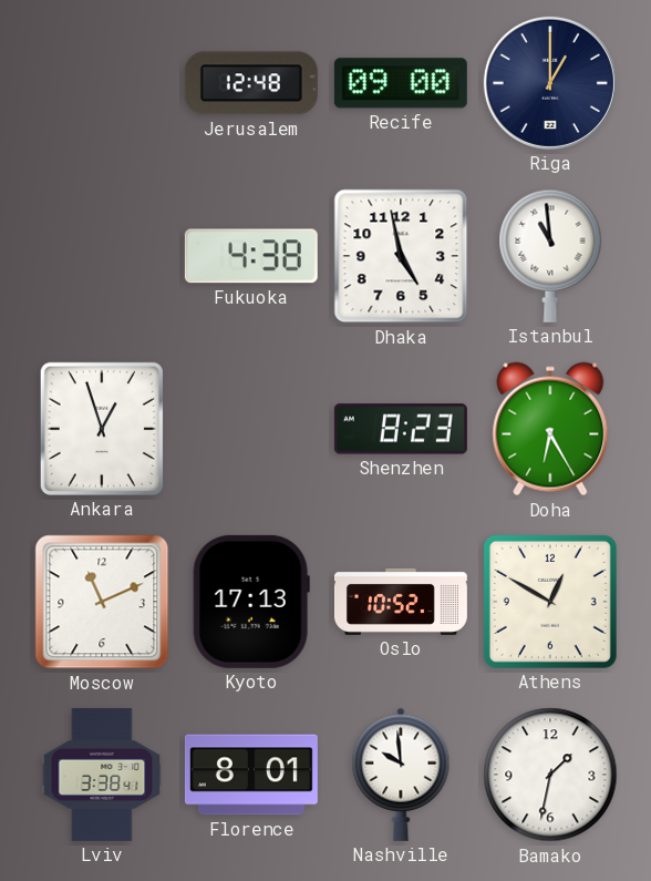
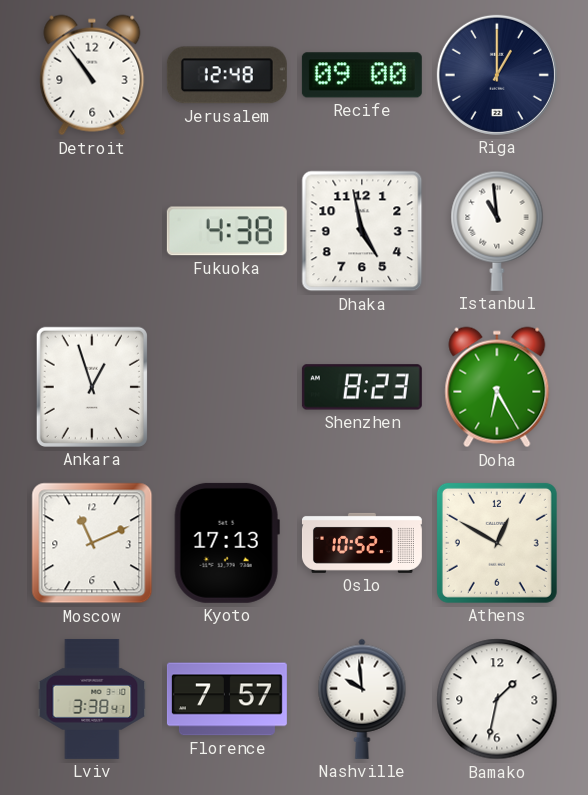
Detroit: none -> 10:54 (92, 75)
Florence: 8:01 -> 7:57 (227, 699)
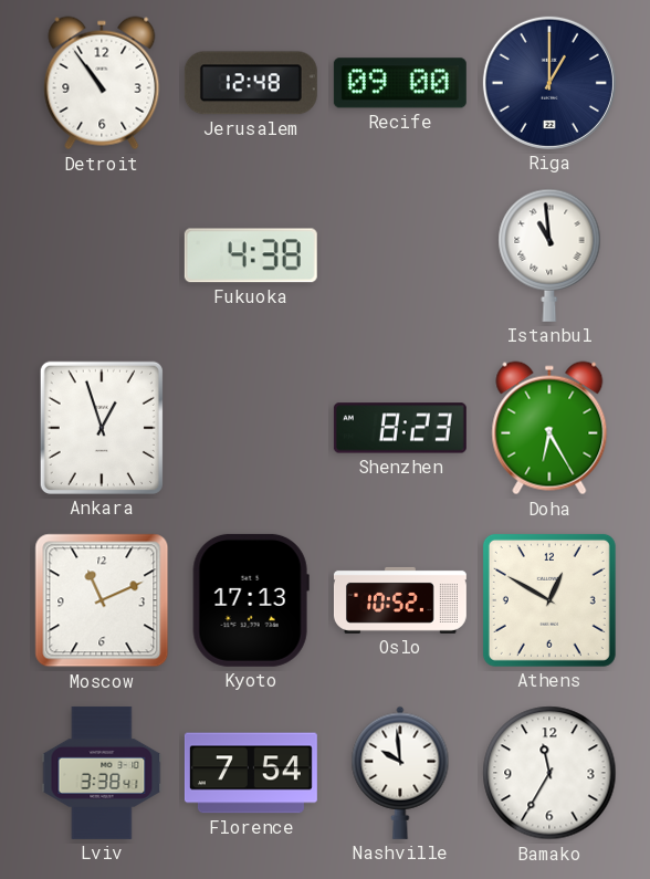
Dhaka: 4:58 -> none (362, 231)
Florence: 7:57 -> 7:54 (251, 773)
Bamako: 1:32 -> 11:35 (549, 773)
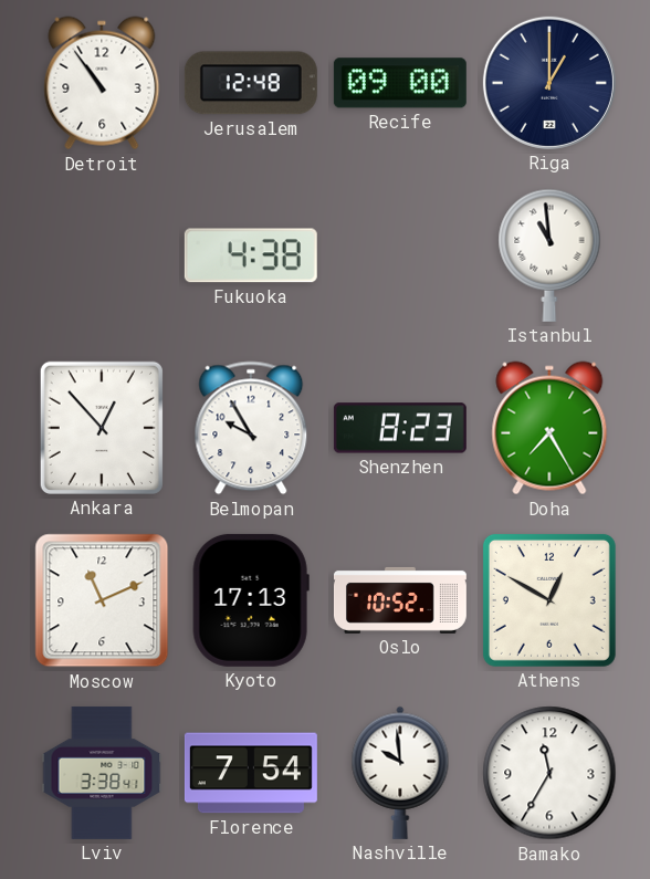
Ankara: 12:57 -> 12:53 (102, 428)
Belmopan: none -> 9:55 (251, 428)
Doha: 6:25 -> 7:25 (549, 428)
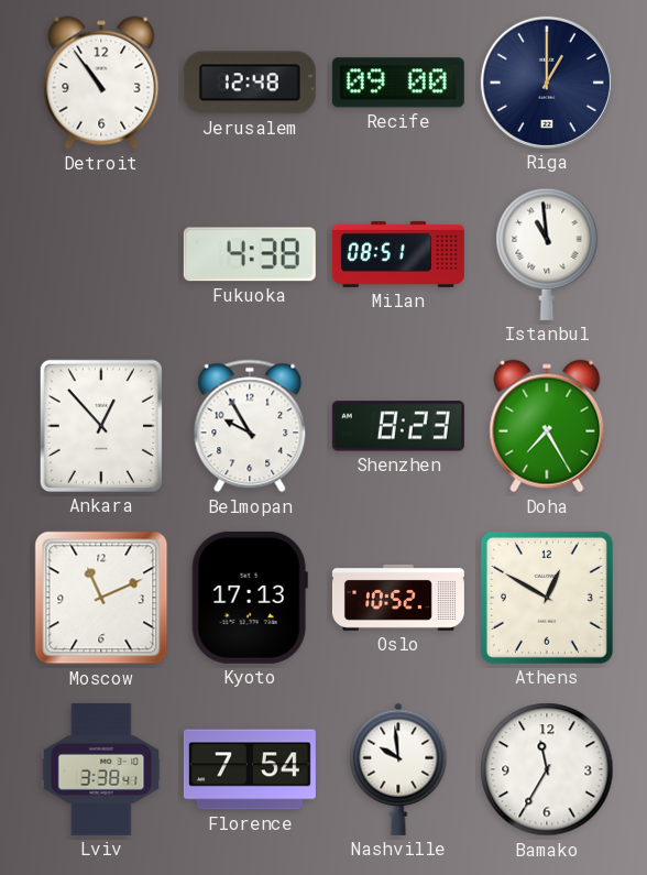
Milan: none -> 08:51 (398, 254)
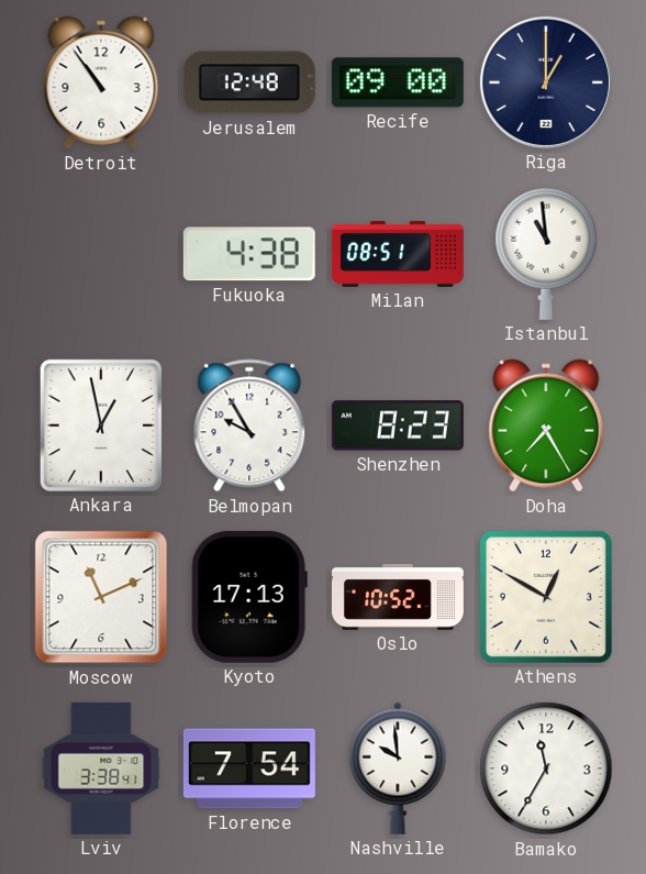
Ankara: 12:53 -> 12:58 (101, 425)
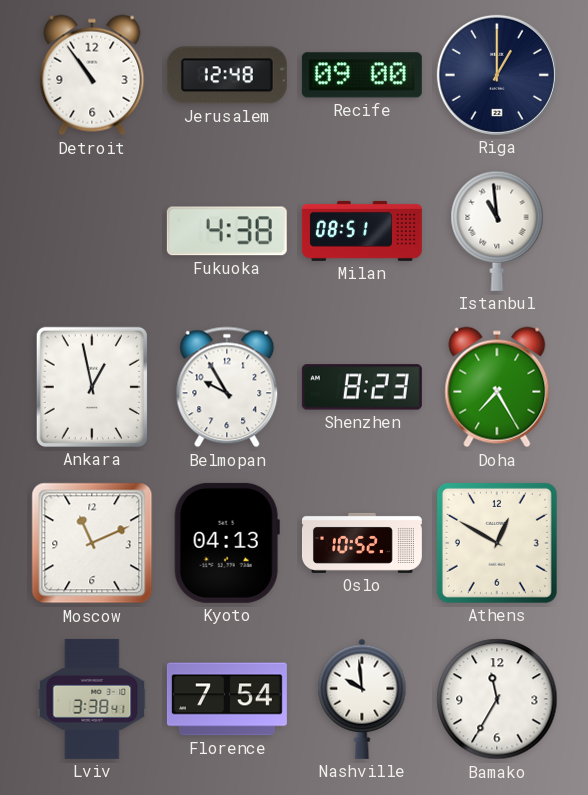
Kyoto: 17:13 -> 04:13 (227, 543)
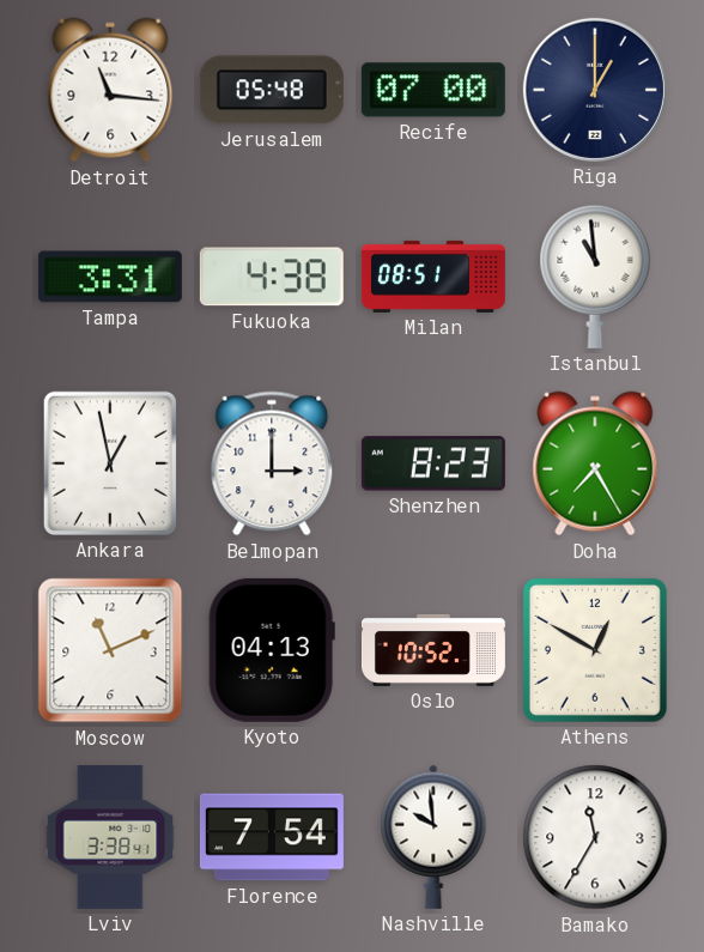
Detroit: 10:54 -> 11:16 (110, 90)
Jerusalem: 12:48 -> 05:48 (272, 90)
Recife: 09:00 -> 07:00 (433, 90)
Tampa: none -> 3:31 (110, 277)
Belmopan: 9:55 -> 3:00 (272, 463)
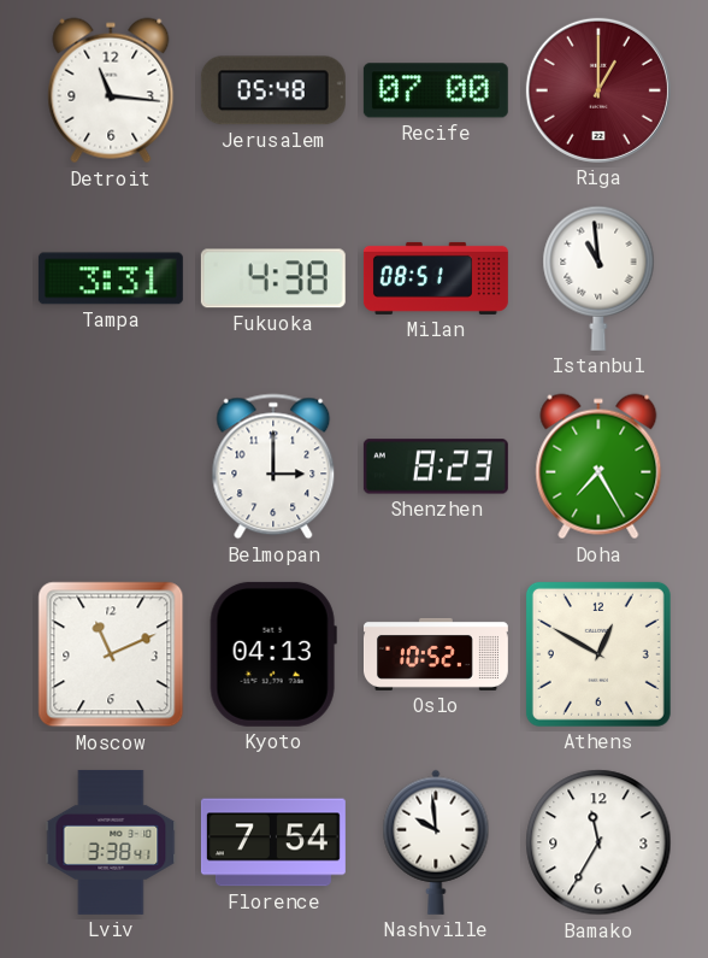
Riga dial: navy -> burgundy (598, 90)
Ankara: 12:58 -> none (110, 463)
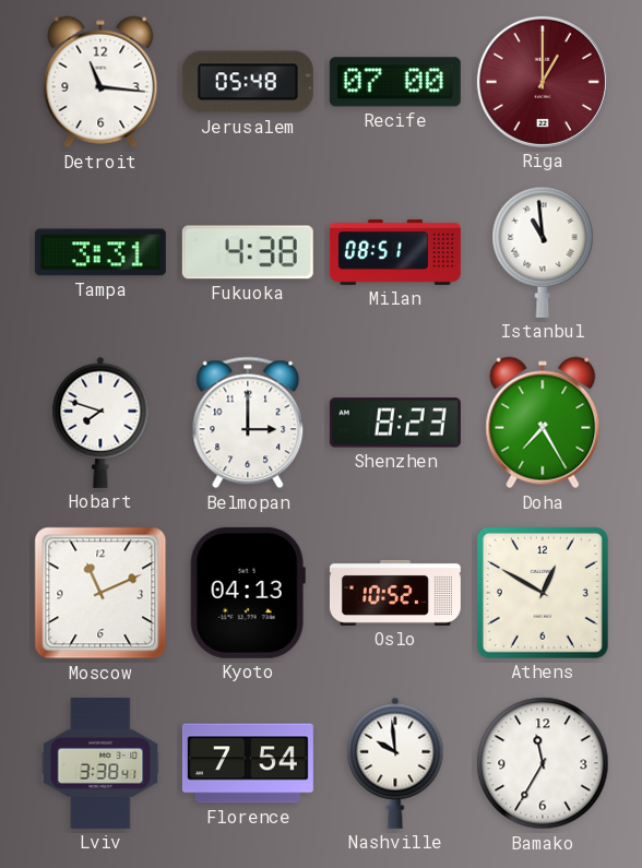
Hobart: none -> 7:48 (100, 423)
